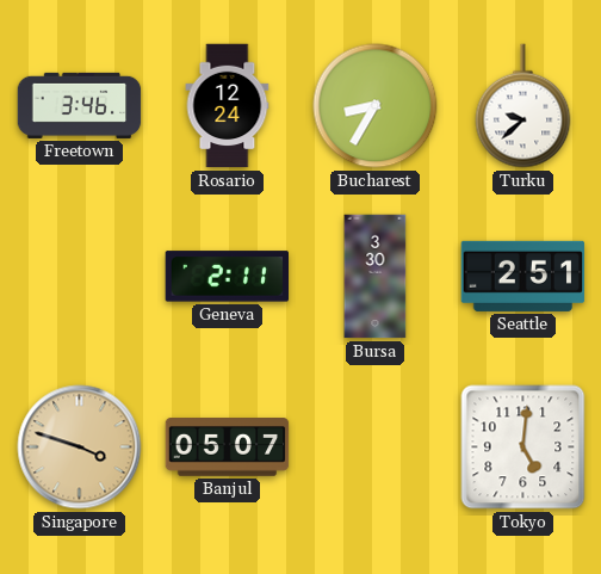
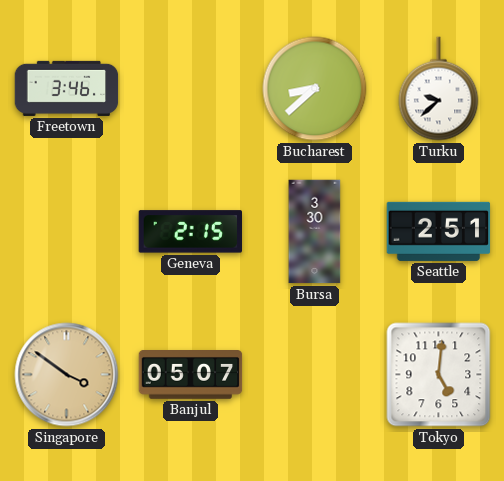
Rosario: 12:24 -> none (228, 106)
Bucharest: 8:35 -> 8:38 (315, 89)
Geneva: 2:11 -> 2:15 (191, 232)
Singapore: 3:48 -> 3:51 (67, 375)
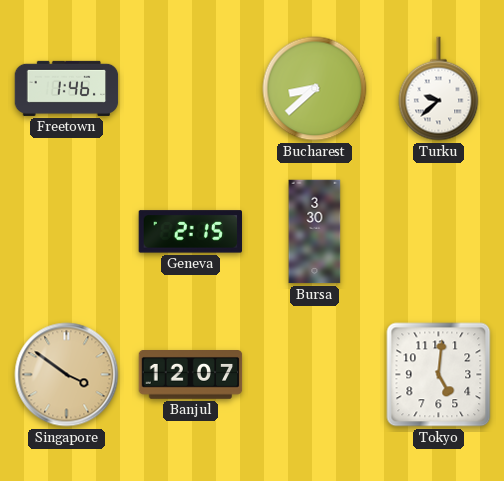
Freetown: 3:46 -> 1:46 (67, 88)
Seattle: 2:51 -> none (439, 231)
Banjul: 05:07 -> 12:07 (191, 375)
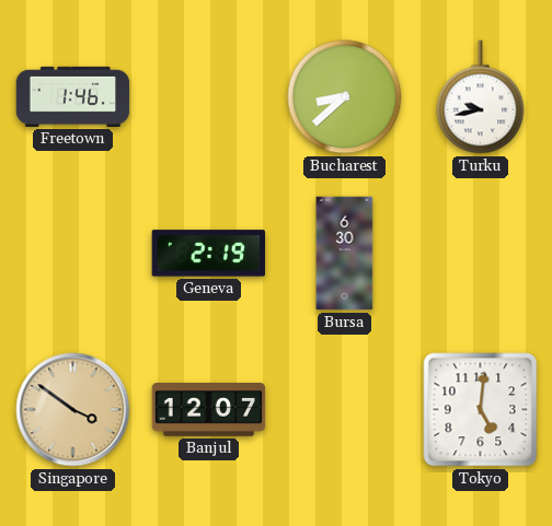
Turku: 9:38 -> 9:43 (481, 97)
Geneva: 2:15 -> 2:19 (209, 254)
Bursa: 3:30 -> 6:30 (345, 254)
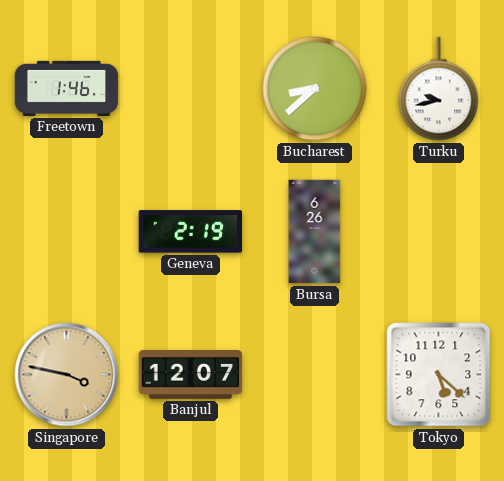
Bursa: 6:30 -> 6:26 (315, 232)
Singapore: 3:51 -> 3:47 (67, 375)
Tokyo: 5:01 -> 5:22 (439, 375)
